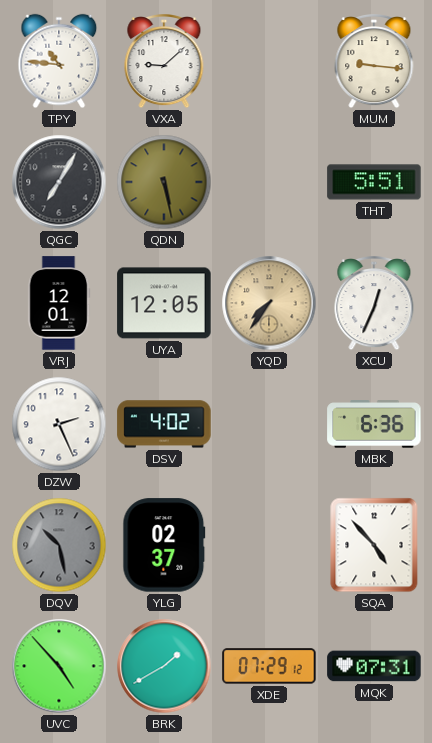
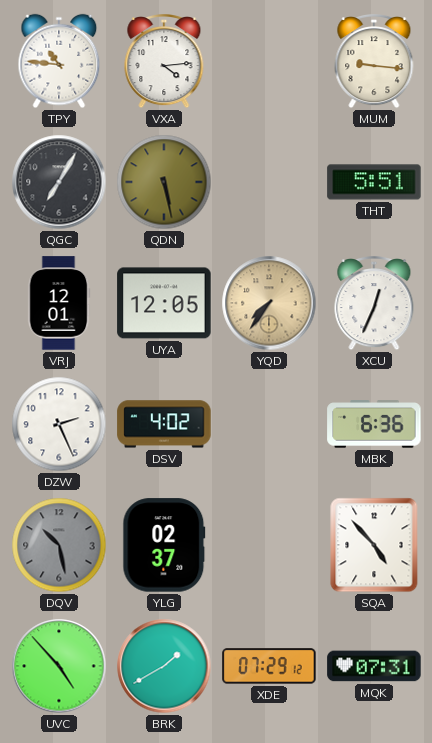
VXA: 9:08 -> 4:14 (164, 62)
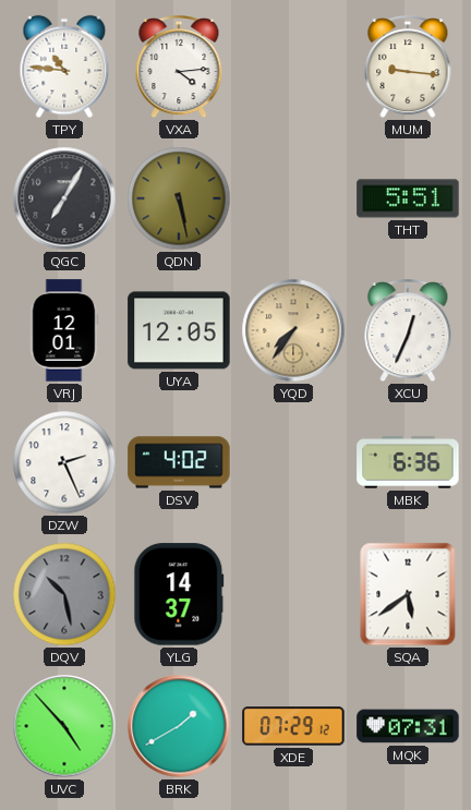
YLG: 02:37 -> 14:37 (179, 594)
SQA: 4:53 -> 5:39 (408, 594)
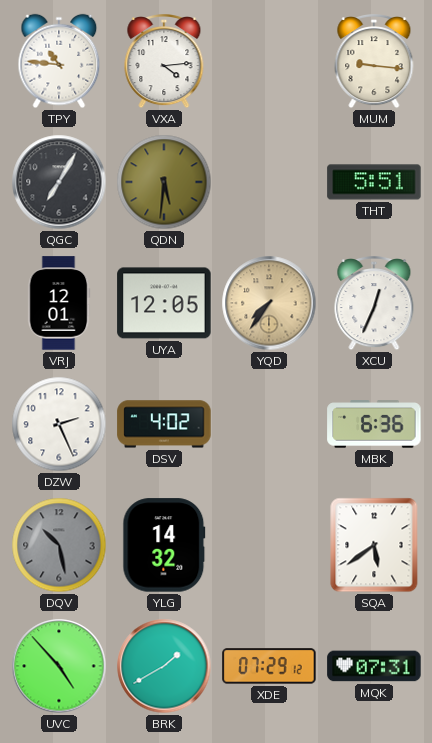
QDN: 5:28 -> 5:31 (164, 182)
YLG: 14:37 -> 14:32 (164, 545)
